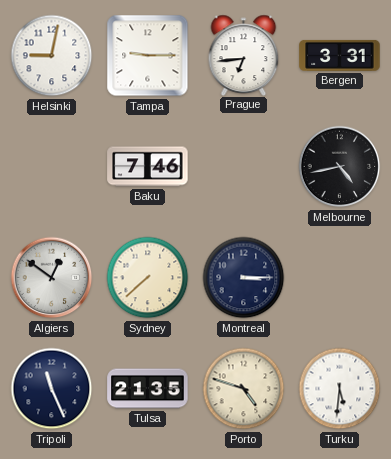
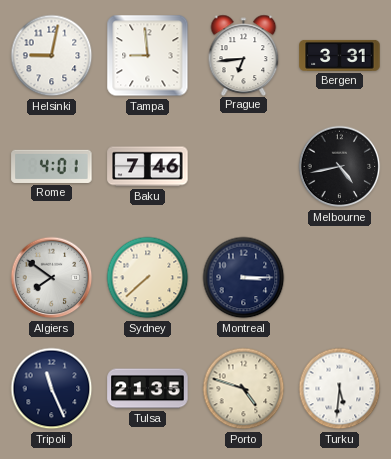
Tampa: 9:15 -> 8:59 (148, 56)
Rome: none -> 4:01 (52, 166)
Algiers: 12:51 -> 7:51 (52, 278)
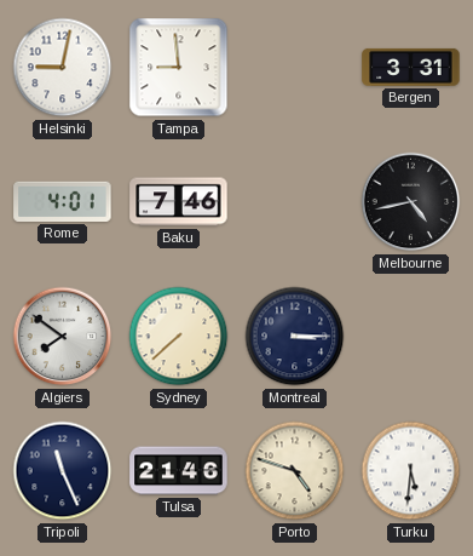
Prague: 6:44 -> none (244, 55)
Tulsa: 21:35 -> 21:46 (179, 471)
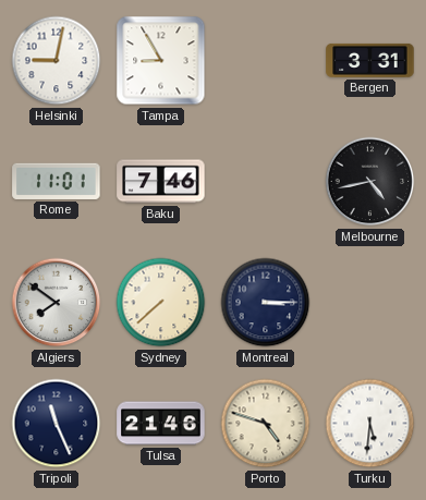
Tampa: 8:59 -> 8:55 (161, 61)
Rome: 4:01 -> 11:01 (57, 181)
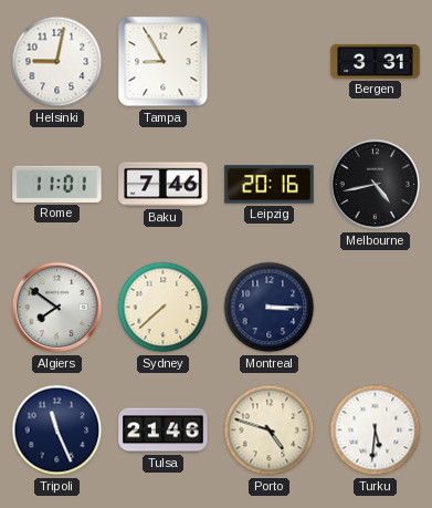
Leipzig: none -> 20:16 (270, 185)
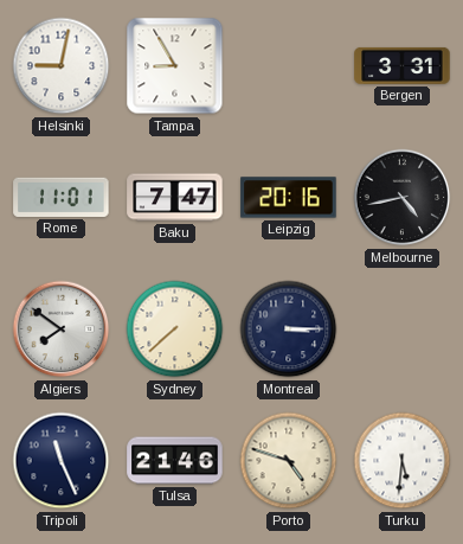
Baku: 7:46 -> 7:47 (175, 198)
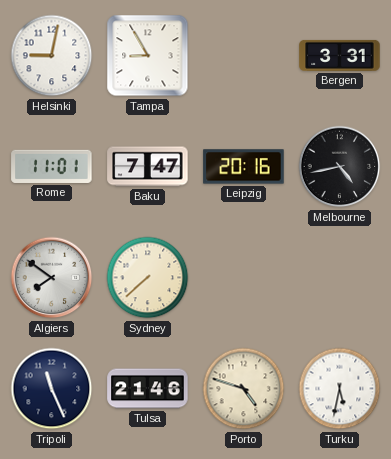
Montreal: 3:15 -> none (289, 329)
Turku: 5:31 -> 5:32 (340, 389)
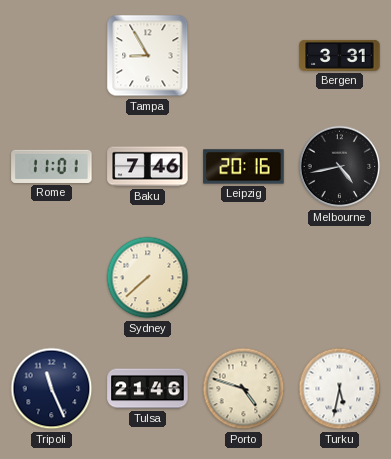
Helsinki: 9:02 -> none (52, 56)
Baku: 7:47 -> 7:46 (148, 167)
Algiers: 7:51 -> none (52, 278)
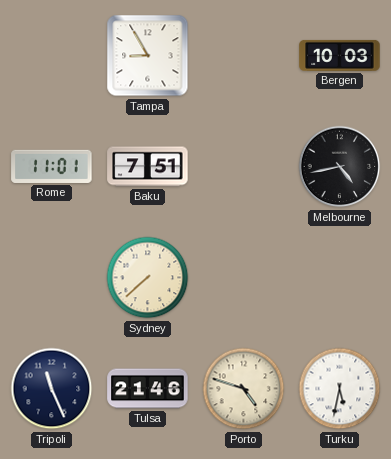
Bergen: 3:31 -> 10:03 (340, 55)
Baku: 7:46 -> 7:51 (148, 167)
Leipzig: 20:16 -> none (244, 167)
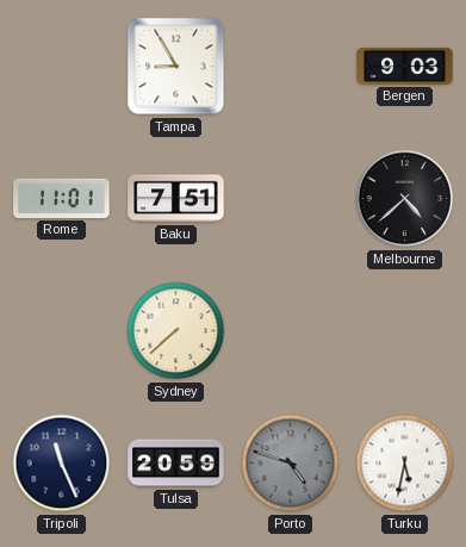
Bergen: 10:03 -> 9:03 (405, 66)
Melbourne: 4:43 -> 4:38 (405, 199)
Tulsa: 21:46 -> 20:59 (176, 464)
Porto dial: cream -> grey (291, 464)
